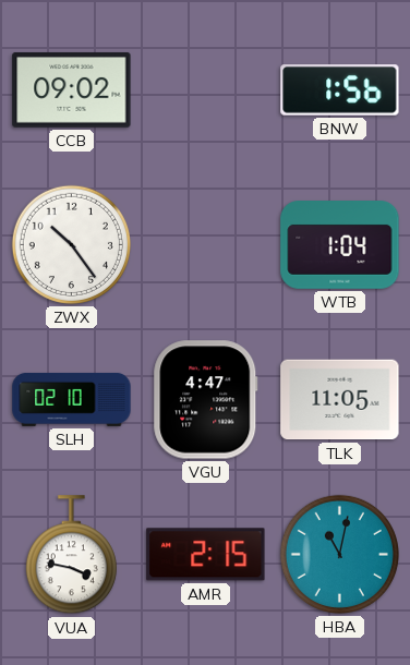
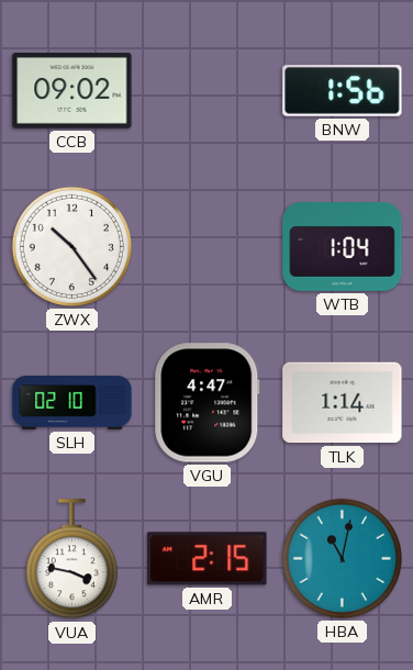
TLK: 11:05 -> 1:14 (343, 403)
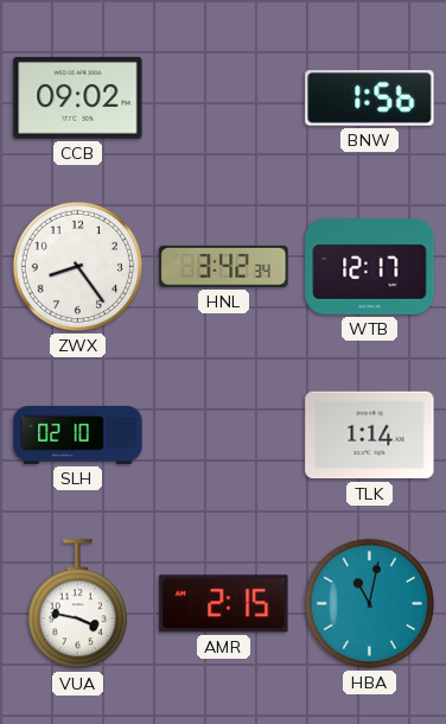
ZWX: 10:24 -> 8:24 (77, 266)
HNL: none -> 3:42 (224, 266)
WTB: 1:04 -> 12:17 (370, 267)
VGU: 4:47 -> none (208, 403)
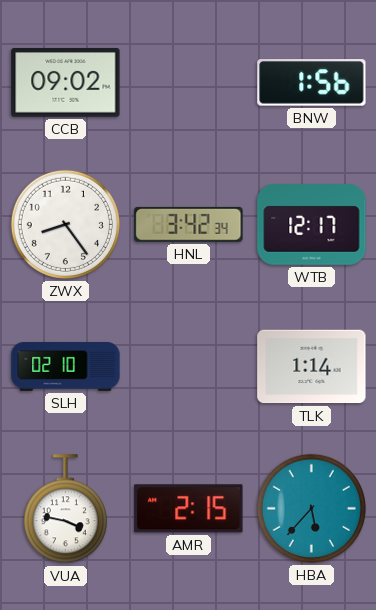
HBA: 11:02 -> 5:37 (311, 508)
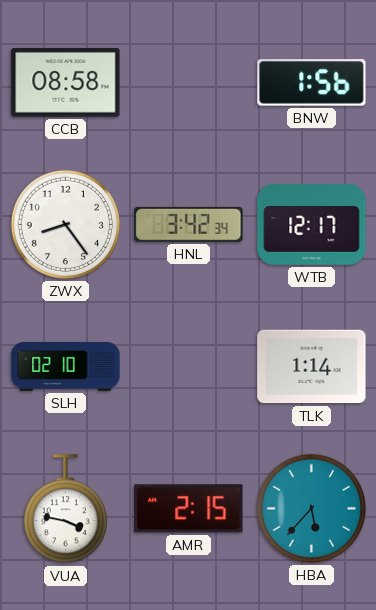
CCB: 09:02 -> 08:58 (66, 83)
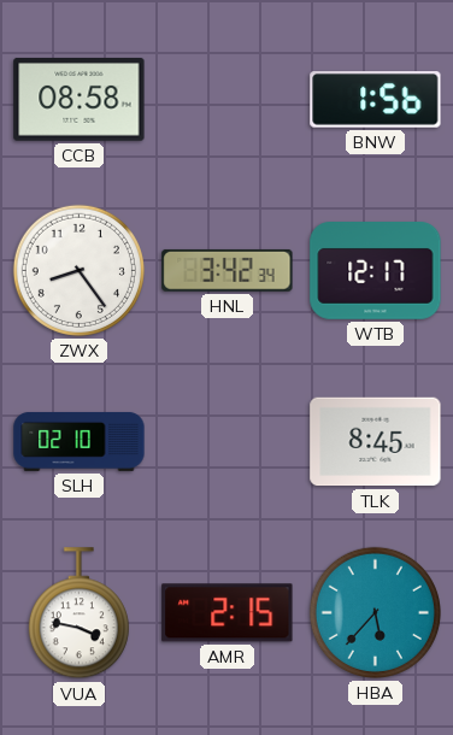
TLK: 1:14 -> 8:45 (376, 442)
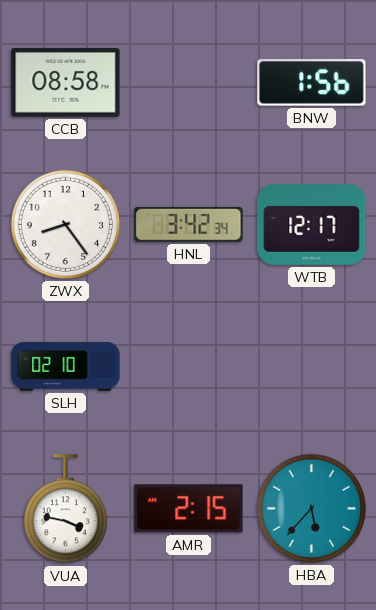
TLK: 8:45 -> none (376, 442)
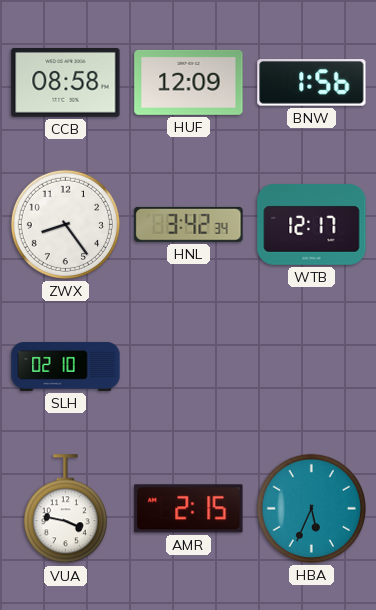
HUF: none -> 12:09 (189, 82)
HBA: 5:37 -> 5:34 (311, 508)
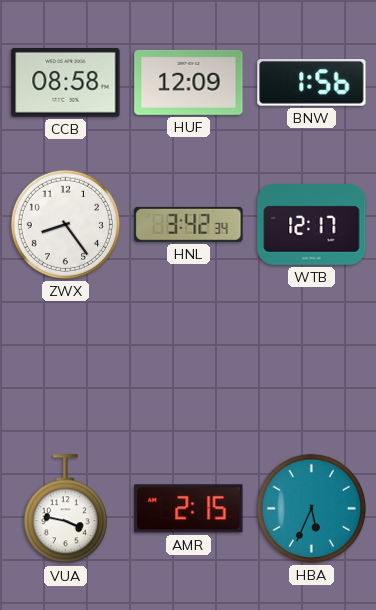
SLH: 02:10 -> none (66, 366)
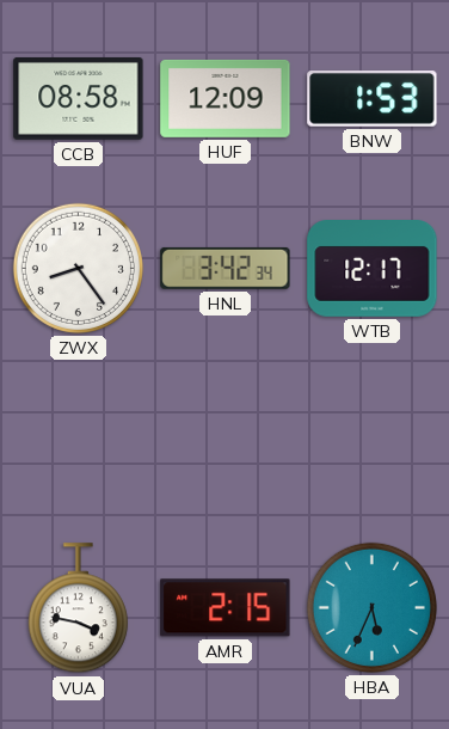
BNW: 1:56 -> 1:53 (373, 99)
